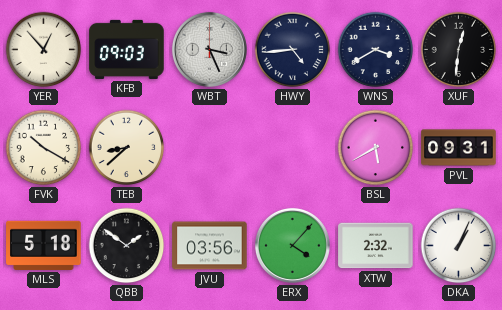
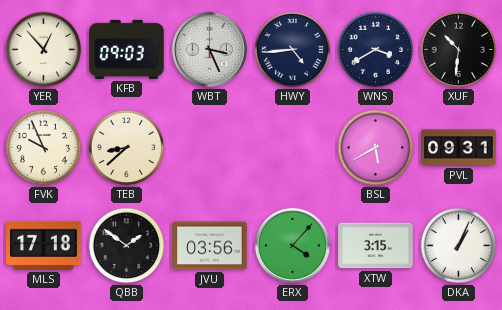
XUF: 12:31 -> 10:31 (459, 50)
FVK: 10:20 -> 9:56 (44, 148)
MLS: 5:18 -> 17:18 (44, 245)
XTW: 2:32 -> 3:15 (376, 246)
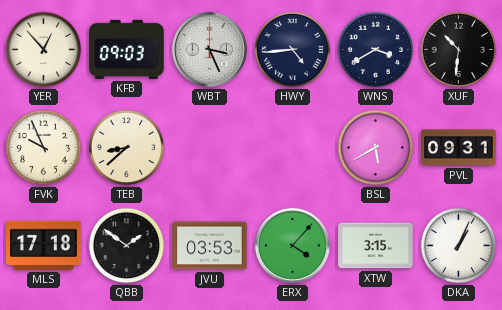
JVU: 03:56 -> 03:53 (210, 246)
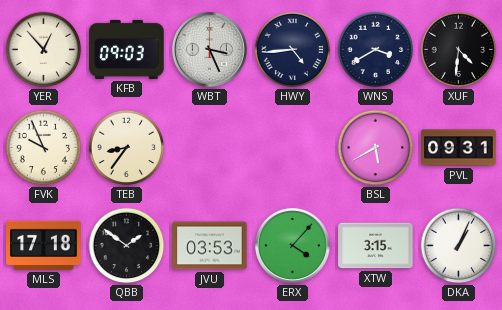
XUF: 10:31 -> 4:31 (459, 50)
TEB: 8:38 -> 8:36 (127, 148)
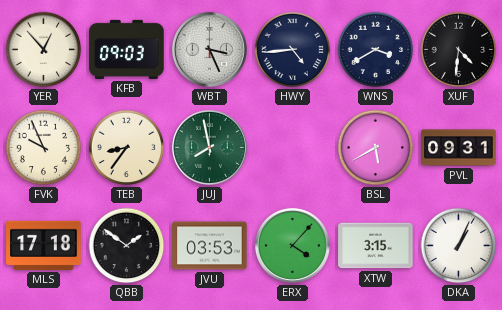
JUJ: none -> 7:58 (209, 147)
